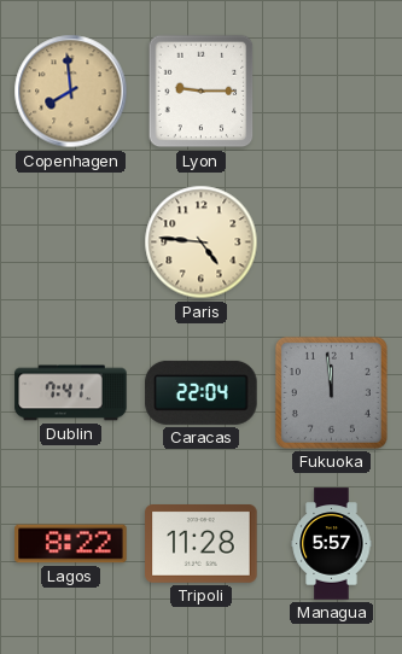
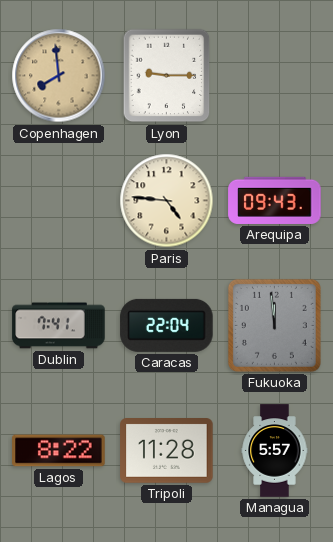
Arequipa: none -> 09:43 (275, 200)
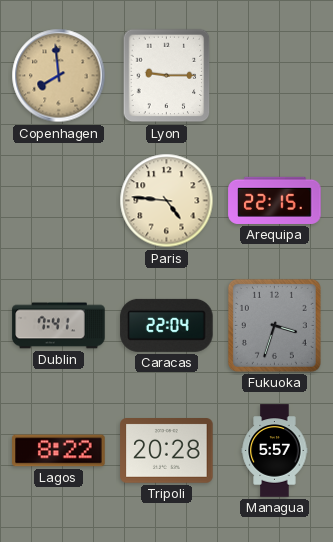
Arequipa: 09:43 -> 22:15 (275, 200)
Fukuoka: 11:59 -> 3:33 (274, 325)
Tripoli: 11:28 -> 20:28 (167, 451)
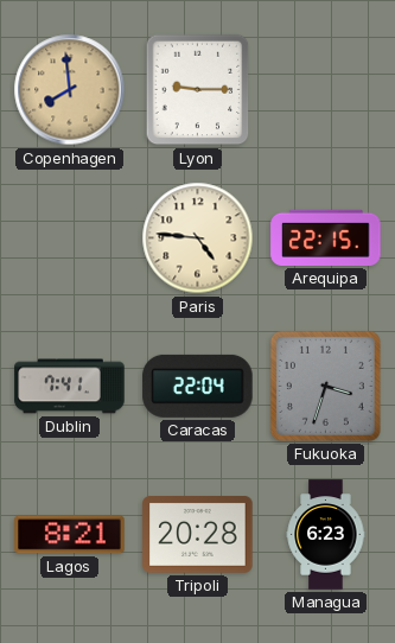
Lagos: 8:22 -> 8:21 (70, 535)
Managua: 5:57 -> 6:23 (326, 535)
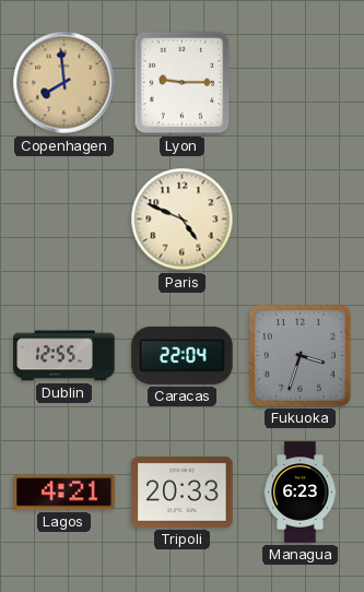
Paris: 4:46 -> 4:49 (183, 220)
Arequipa: 22:15 -> none (326, 237)
Dublin: 7:41 -> 12:55 (64, 356)
Lagos: 8:21 -> 4:21 (64, 493)
Tripoli: 20:28 -> 20:33 (183, 493)
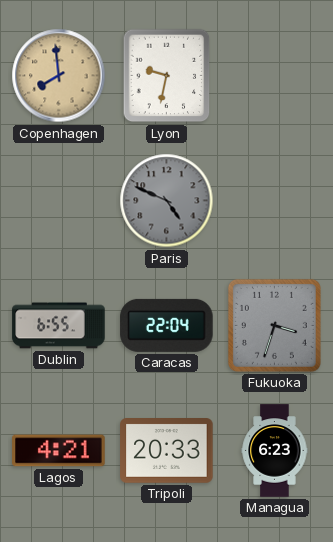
Lyon: 9:15 -> 9:32 (167, 76)
Paris dial: cream -> grey (167, 201)
Dublin: 12:55 -> 6:55 (59, 326)
